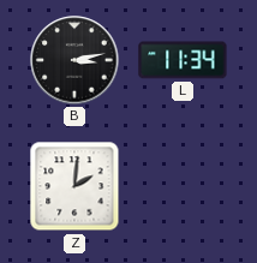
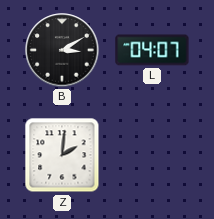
B: 3:13 -> 3:10 (62, 50)
L: 11:34 -> 04:07 (152, 50)
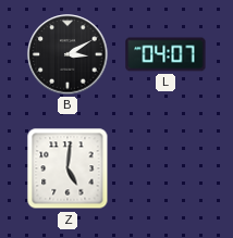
Z: 2:01 -> 5:01 (68, 168)
